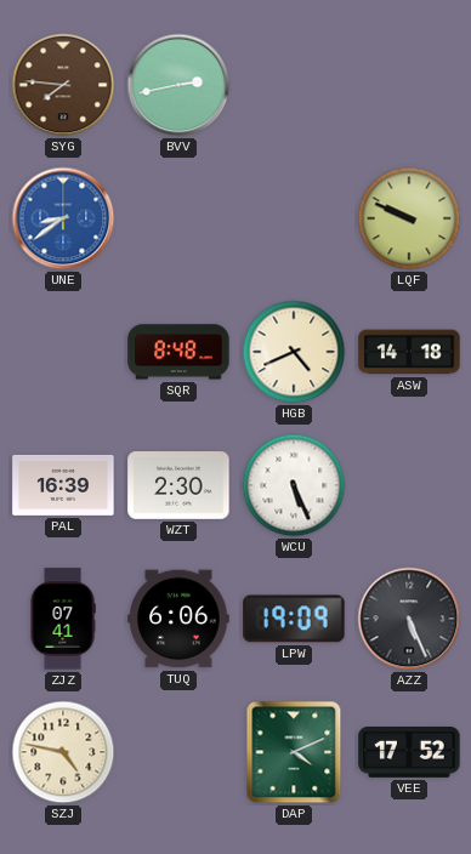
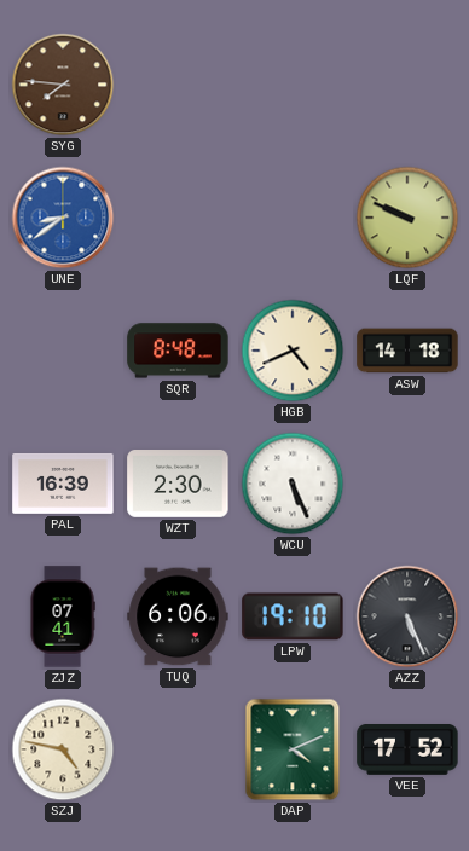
BVV: 2:43 -> none (178, 85)
LPW: 19:09 -> 19:10 (293, 616)
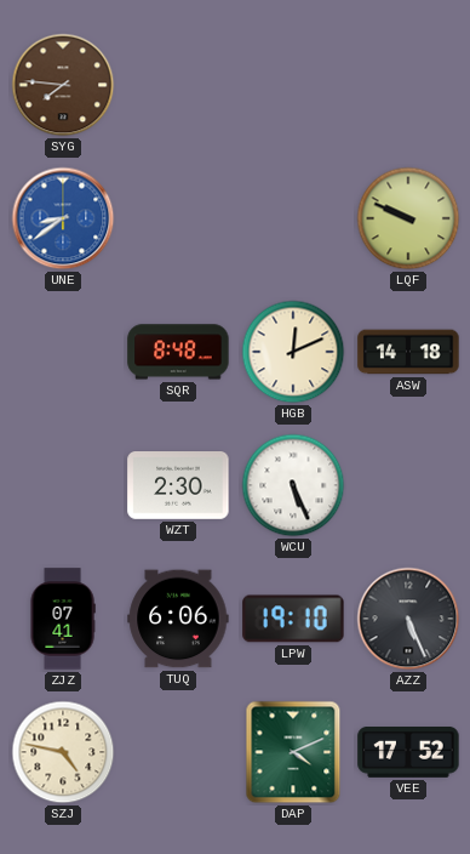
HGB: 4:41 -> 12:11 (293, 352)
PAL: 16:39 -> none (63, 484)
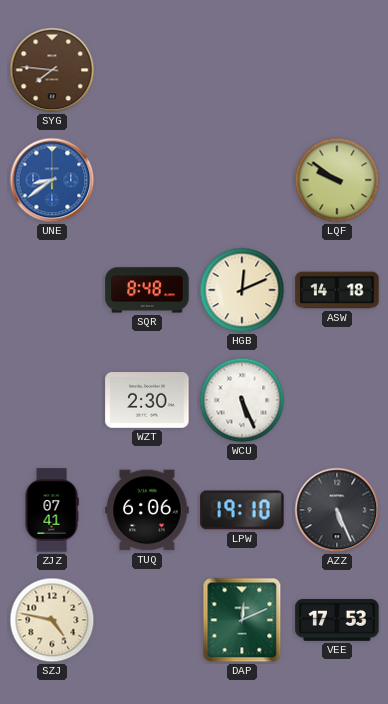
LQF: 9:49 -> 9:51 (337, 180)
DAP: 4:11 -> 12:11 (242, 620)
VEE: 17:52 -> 17:53 (337, 621)
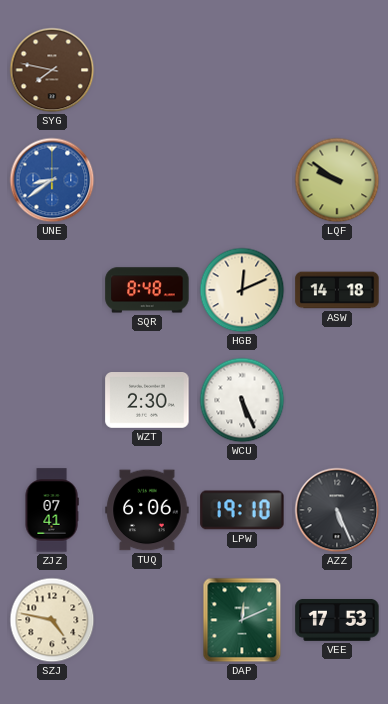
SYG: 7:46 -> 7:47 (52, 70)
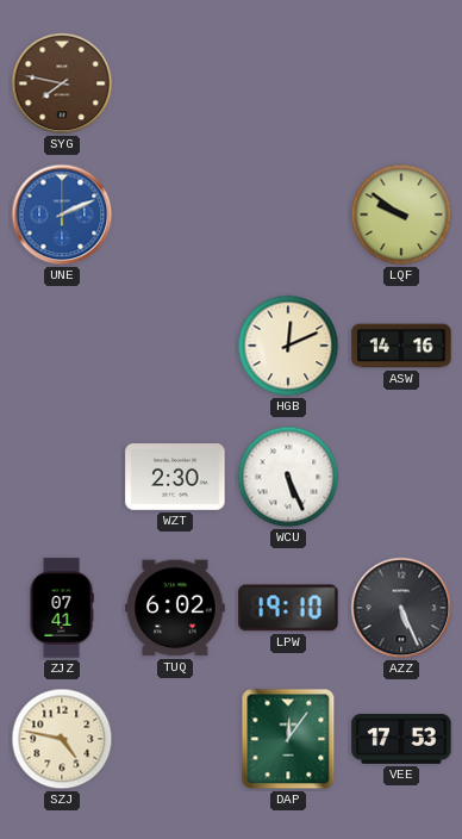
UNE: 8:39 -> 2:11 (62, 215)
SQR: 8:48 -> none (147, 290)
ASW: 14:18 -> 14:16 (401, 346)
TUQ: 6:06 -> 6:02 (175, 608)
DAP: 12:11 -> 12:06 (288, 739)
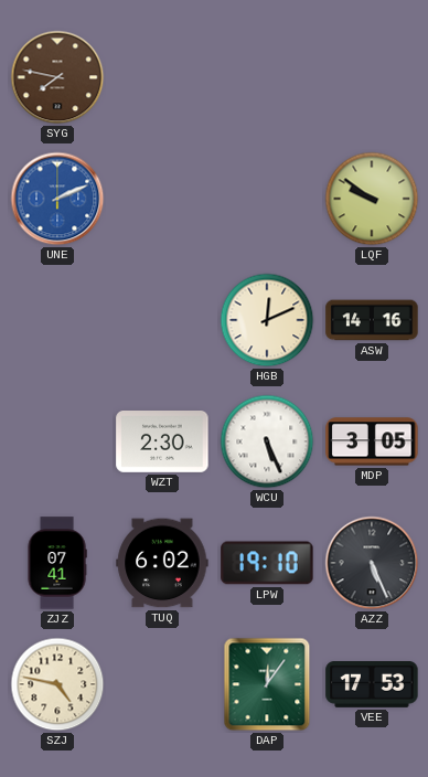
MDP: none -> 3:05 (372, 441)
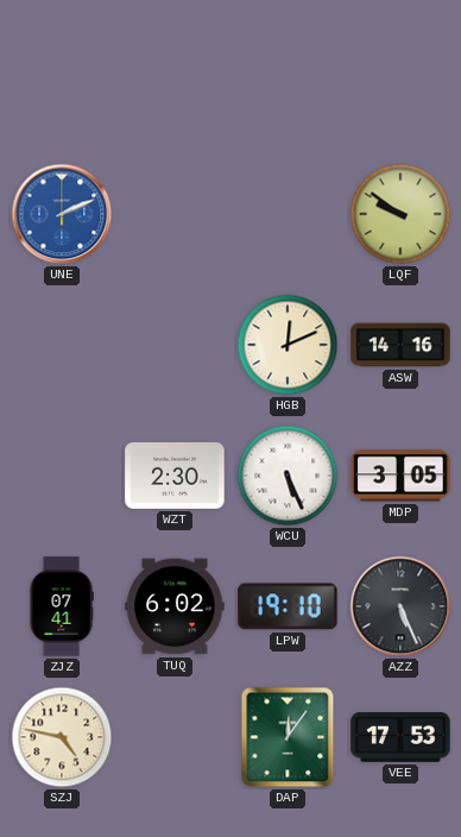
SYG: 7:47 -> none (57, 77)
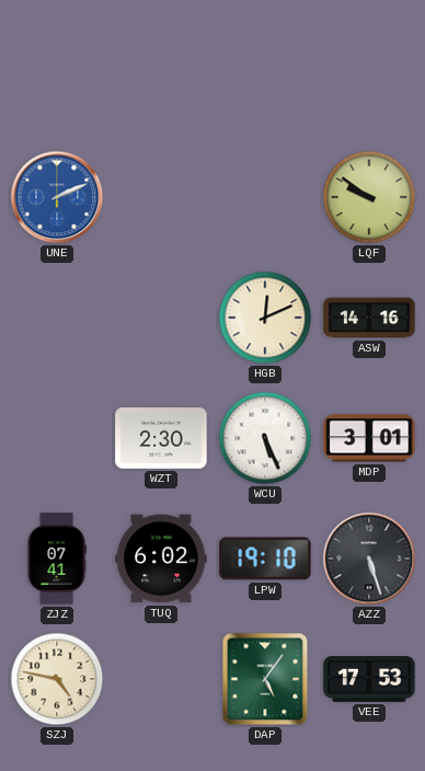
MDP: 3:05 -> 3:01 (369, 438)
AZZ: 5:26 -> 5:27 (369, 559)
DAP: 12:06 -> 5:06 (265, 679)
